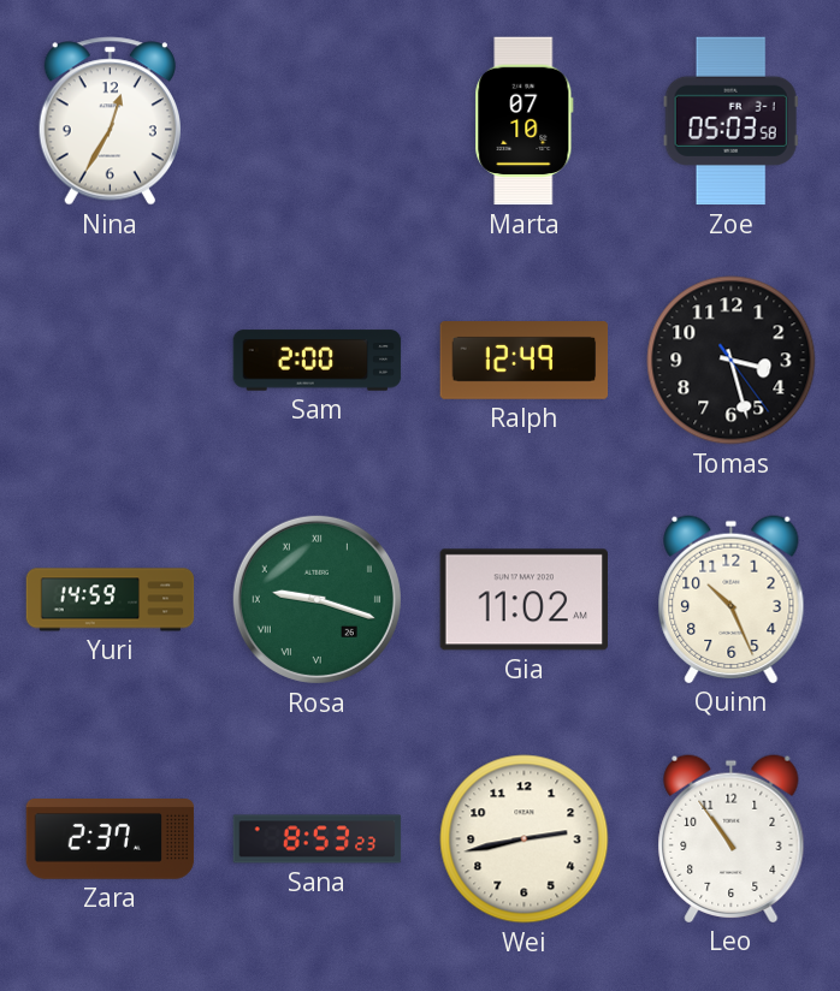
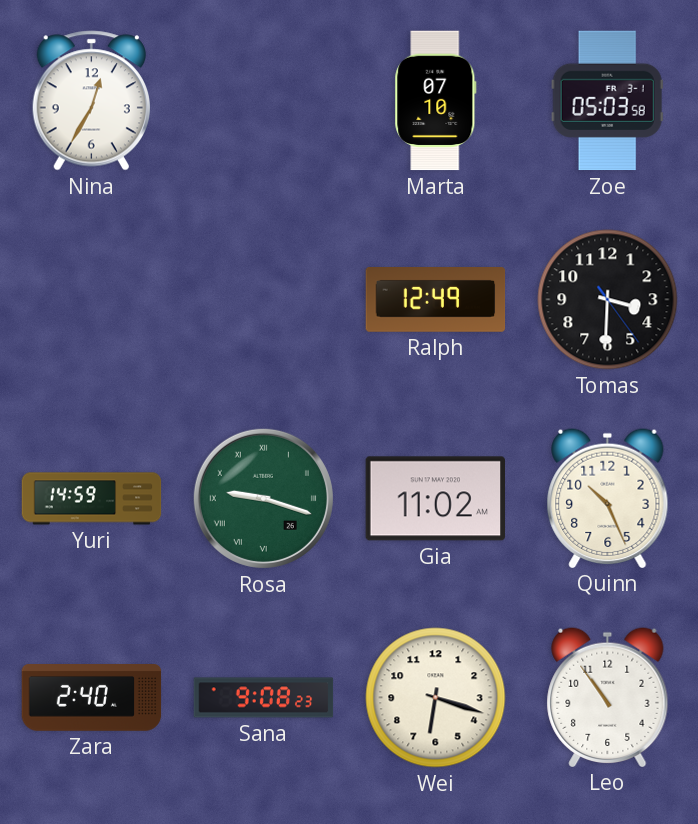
Sam: 2:00 -> none (318, 361)
Tomas: 3:27 -> 3:30 (608, 300)
Zara: 2:37 -> 2:40 (92, 698)
Sana: 8:53 -> 9:08 (264, 698)
Wei: 2:43 -> 6:18 (436, 698)
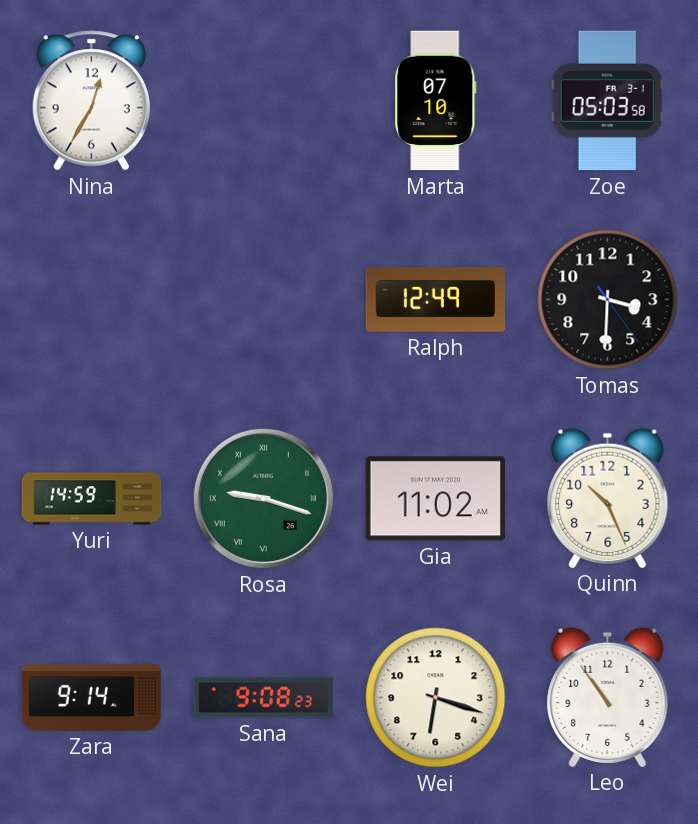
Zara: 2:40 -> 9:14 (92, 698)
